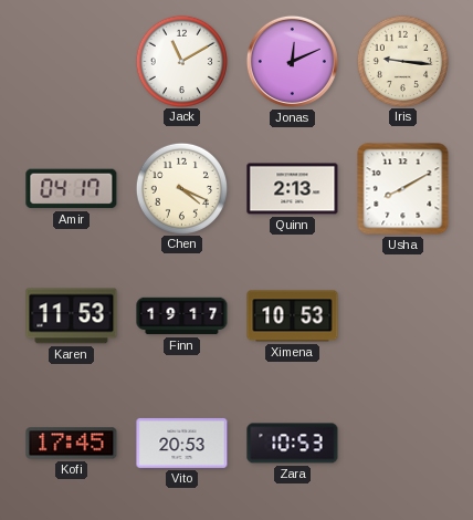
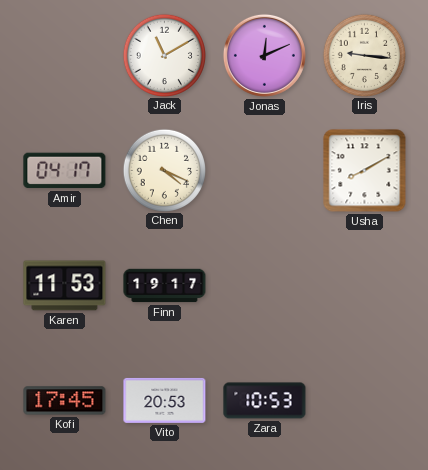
Quinn: 2:13 -> none (293, 189)
Ximena: 10:53 -> none (293, 316)
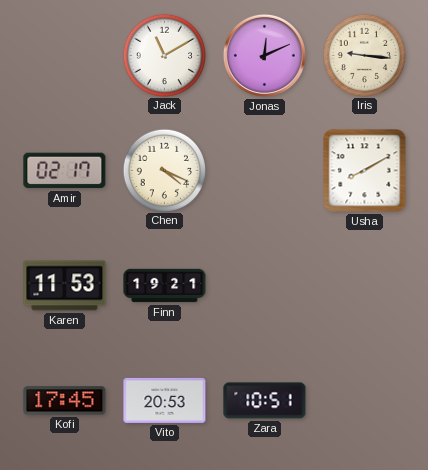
Amir: 04:17 -> 02:17 (65, 171)
Finn: 19:17 -> 19:21 (165, 286)
Zara: 10:53 -> 10:51 (265, 401)
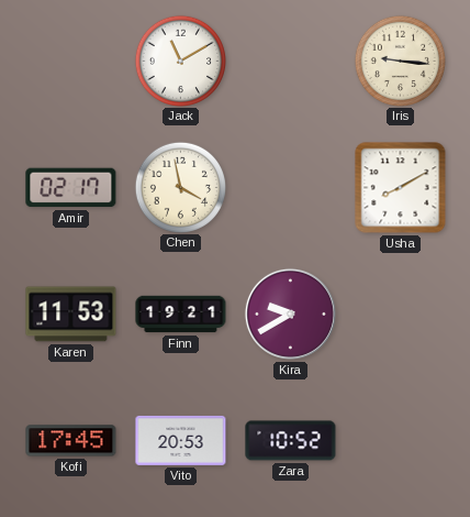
Jonas: 12:11 -> none (264, 55)
Chen: 4:19 -> 3:58 (180, 187)
Kira: none -> 9:40 (290, 313)
Zara: 10:51 -> 10:52 (291, 441)
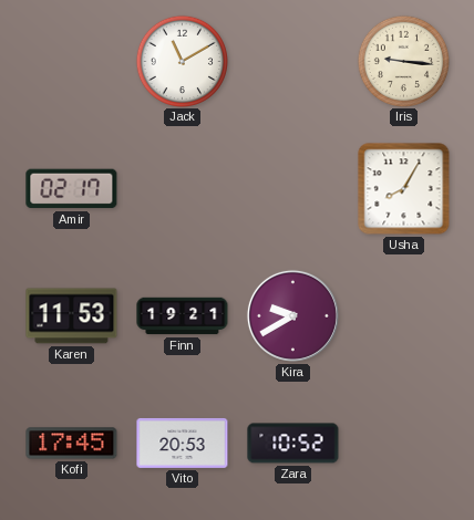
Chen: 3:58 -> none (180, 187)
Usha: 8:10 -> 8:05 (404, 189)
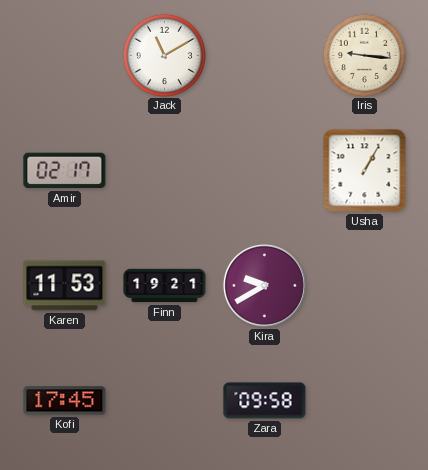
Usha: 8:05 -> 1:05 (365, 171)
Vito: 20:53 -> none (183, 443)
Zara: 10:52 -> 09:58 (265, 401)
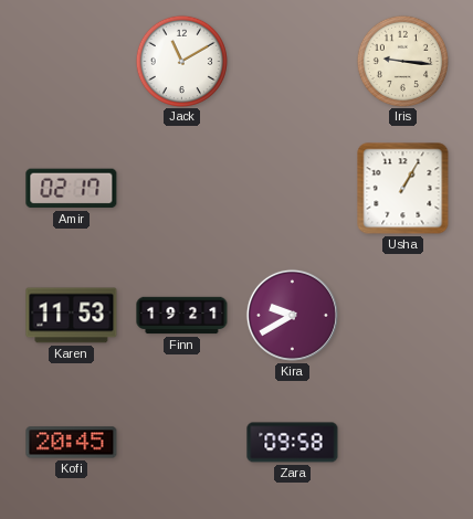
Kofi: 17:45 -> 20:45 (72, 443)
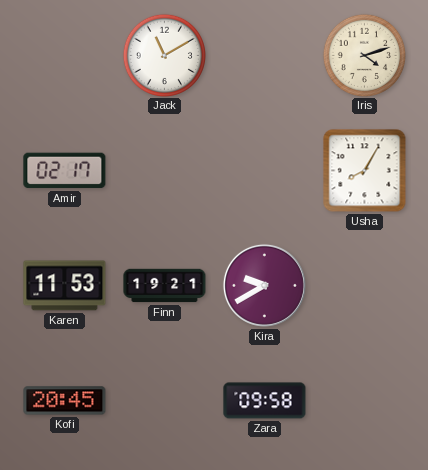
Iris: 9:16 -> 4:12 (364, 55)
Usha: 1:05 -> 8:05 (365, 171)
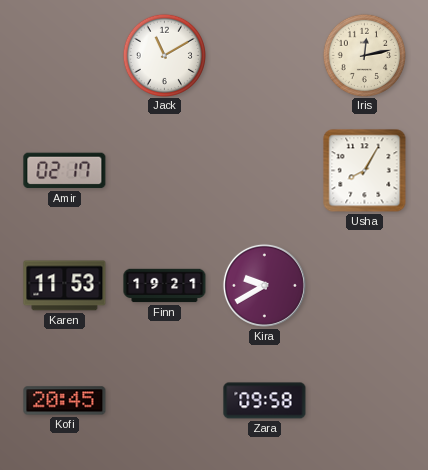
Iris: 4:12 -> 12:13 (364, 55)
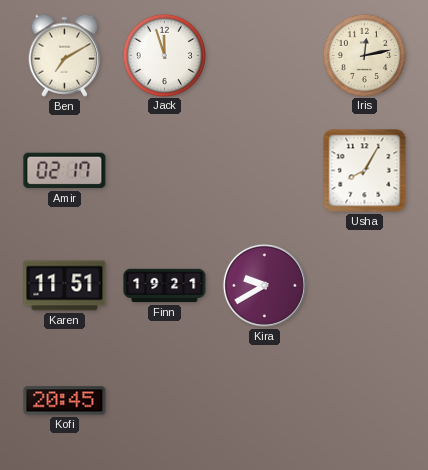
Ben: none -> 7:10 (65, 55)
Jack: 11:10 -> 11:57 (164, 55)
Karen: 11:53 -> 11:51 (65, 286)
Zara: 09:58 -> none (265, 401)
